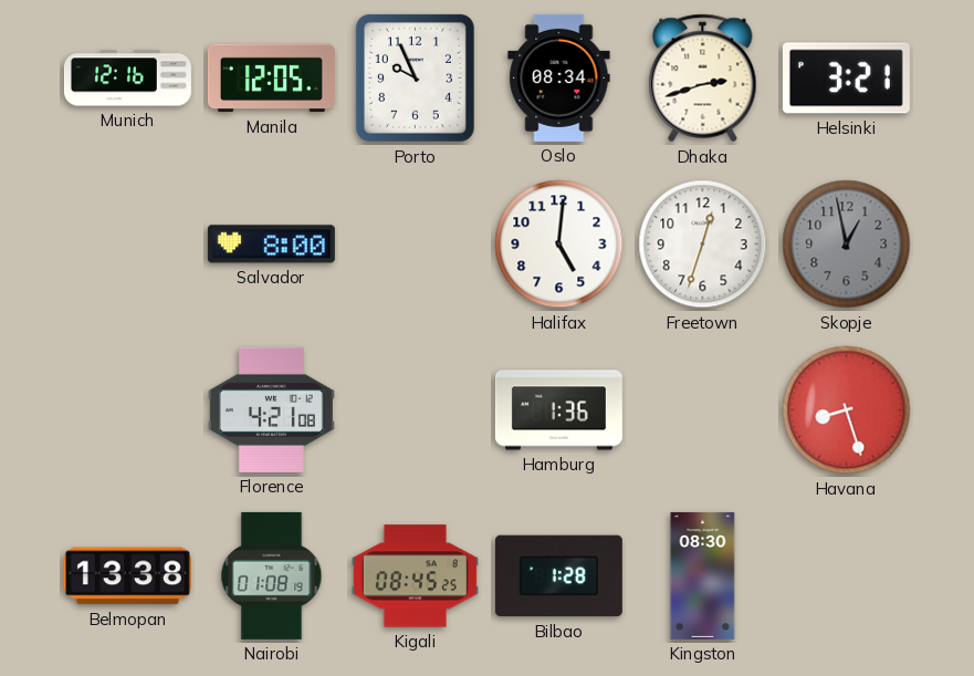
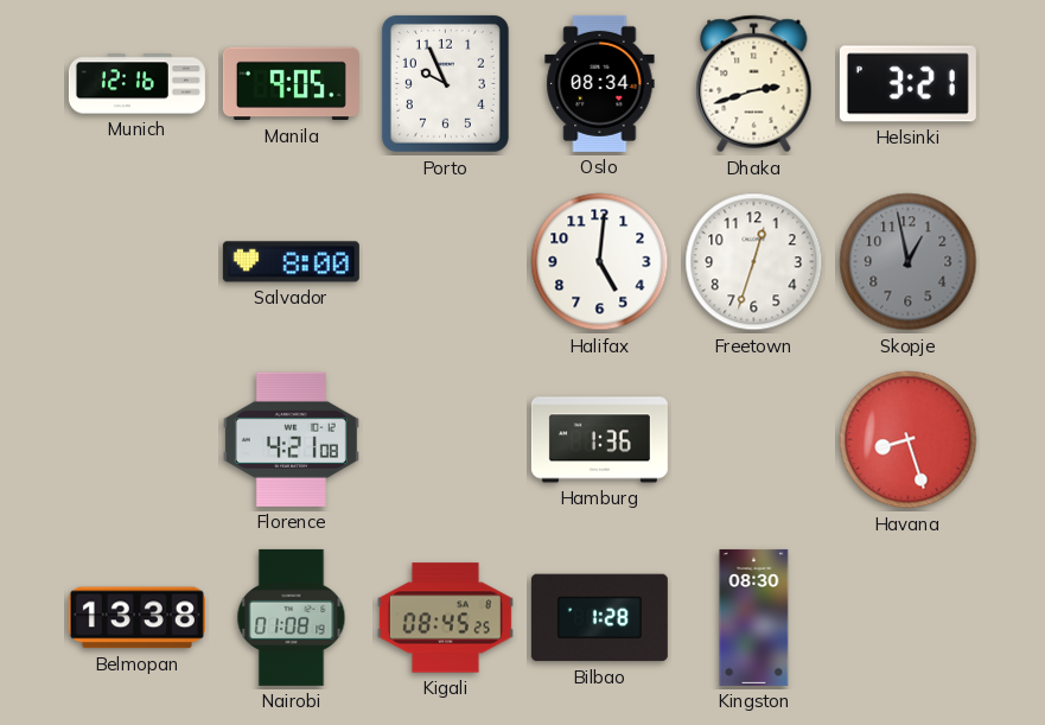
Manila: 12:05 -> 9:05 (291, 84)
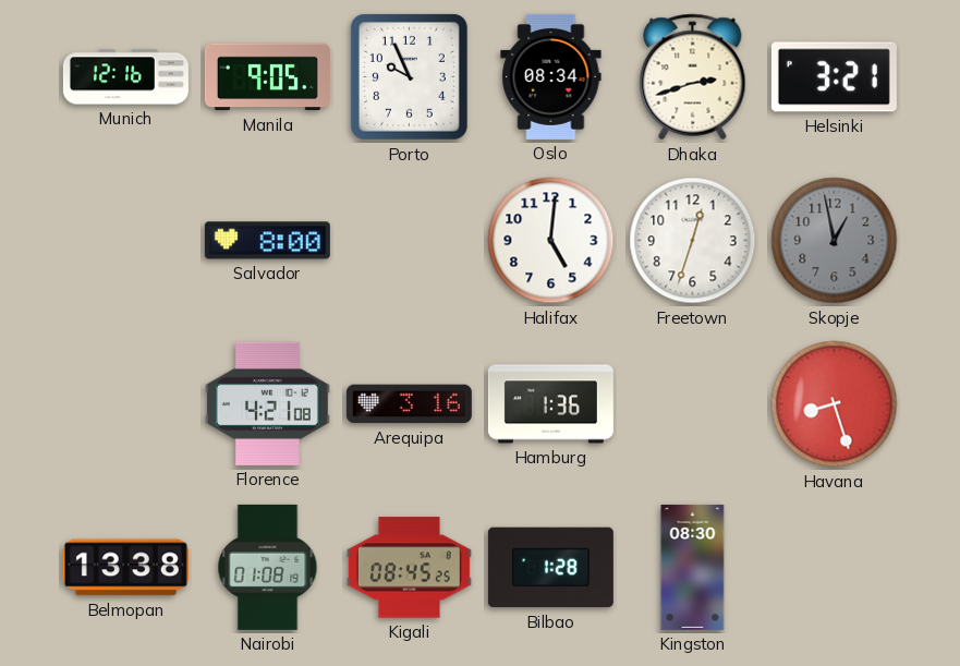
Arequipa: none -> 3:16 (409, 404)
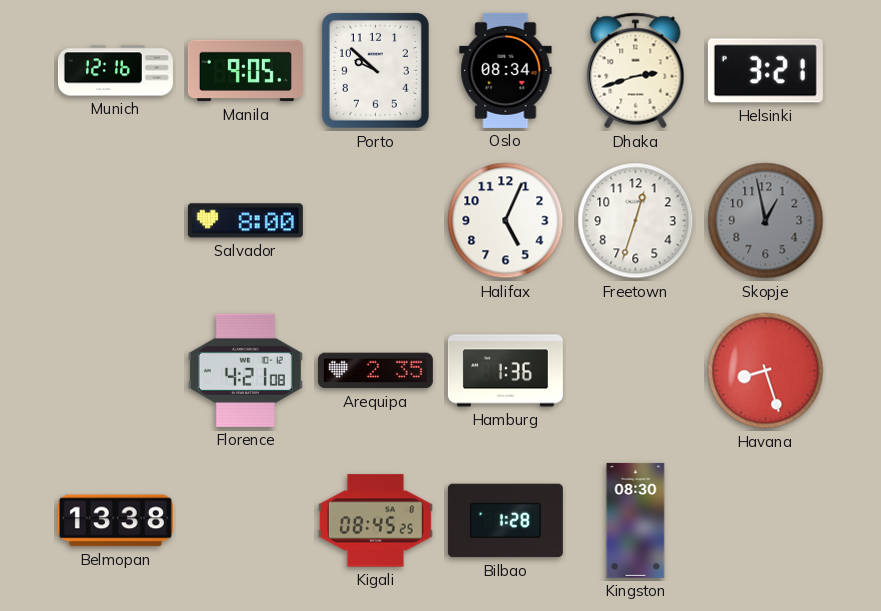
Porto: 9:56 -> 9:52 (375, 70)
Halifax: 5:01 -> 5:04 (506, 221)
Arequipa: 3:16 -> 2:35 (375, 371)
Nairobi: 01:08 -> none (268, 567)
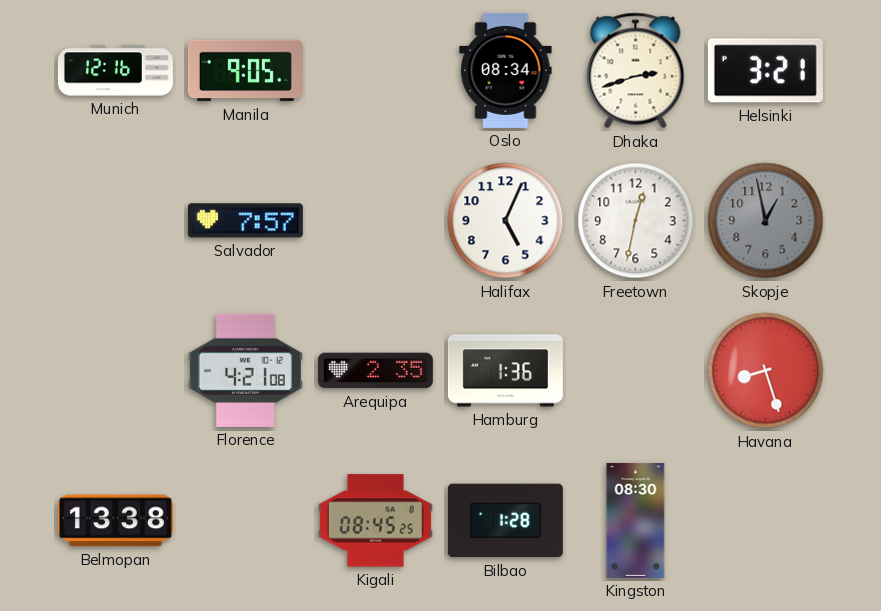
Porto: 9:52 -> none (375, 70)
Salvador: 8:00 -> 7:57 (245, 221)
Freetown: 12:33 -> 12:32 (636, 221)
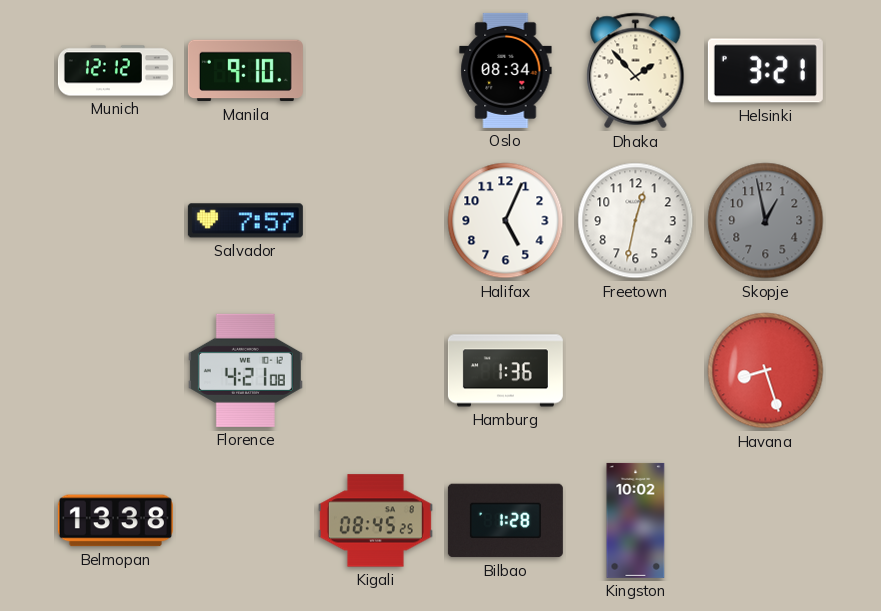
Munich: 12:16 -> 12:12 (115, 71)
Manila: 9:05 -> 9:10 (245, 71)
Dhaka: 2:42 -> 1:53 (636, 71)
Arequipa: 2:35 -> none (375, 371)
Kingston: 08:30 -> 10:02 (636, 520)
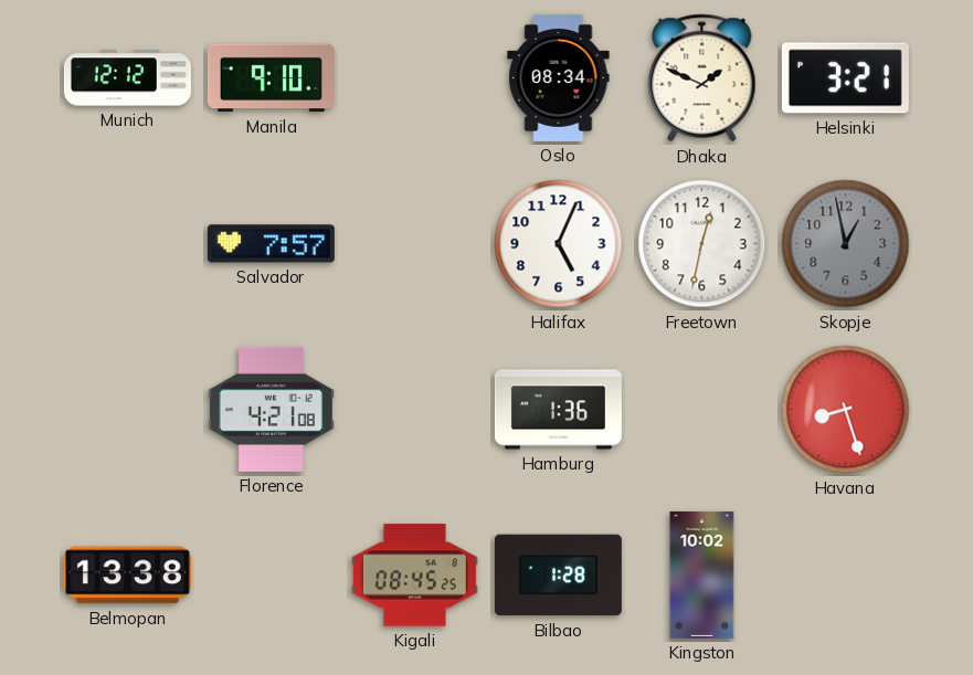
Dhaka: 1:53 -> 1:49 (702, 78)
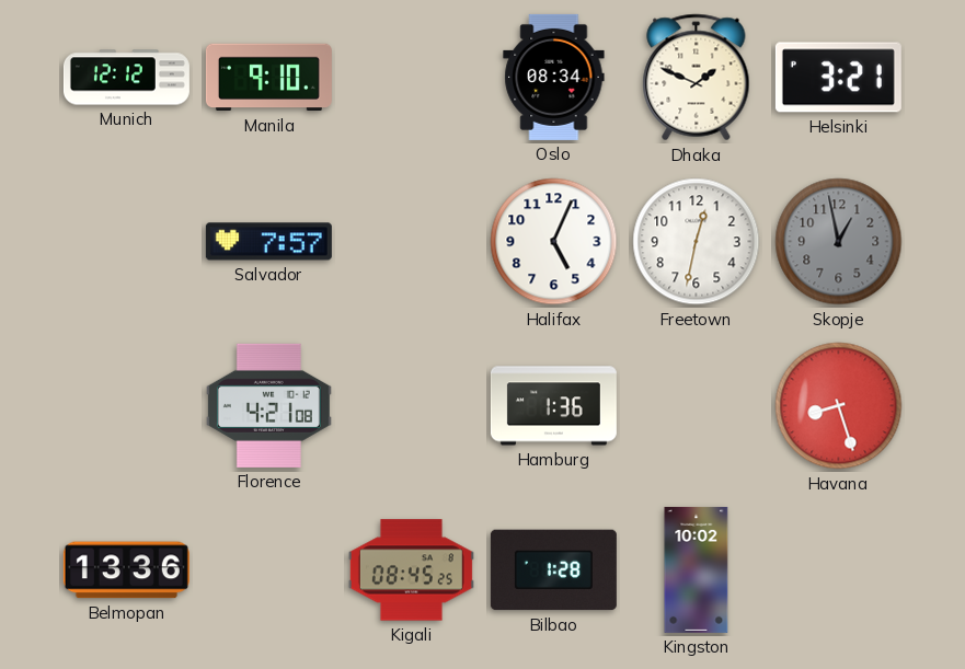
Belmopan: 13:38 -> 13:36 (126, 570)
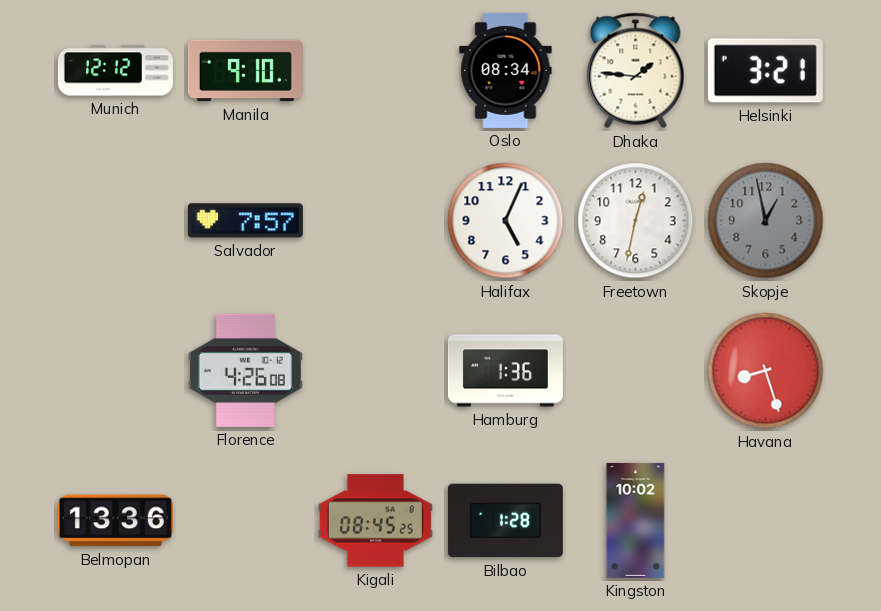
Dhaka: 1:49 -> 1:46 (636, 71)
Florence: 4:21 -> 4:26 (245, 370)
